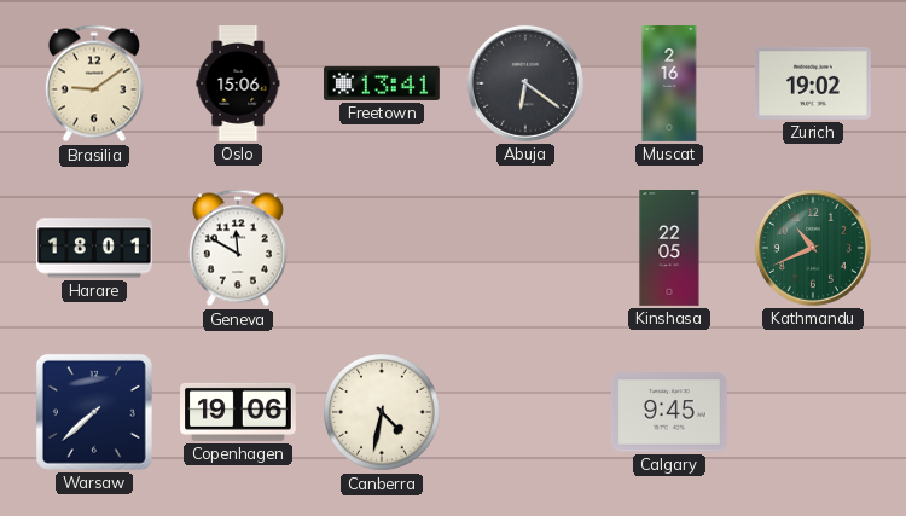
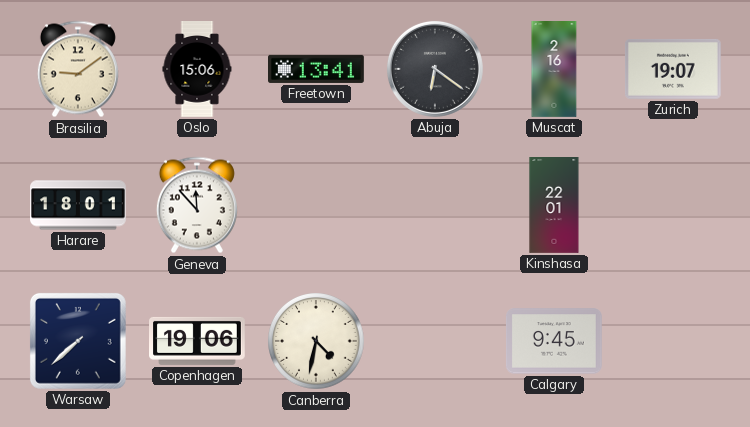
Zurich: 19:02 -> 19:07 (673, 69)
Geneva: 11:50 -> 11:53 (197, 205)
Kinshasa: 22:05 -> 22:01 (554, 206)
Kathmandu: 10:41 -> none (813, 248)
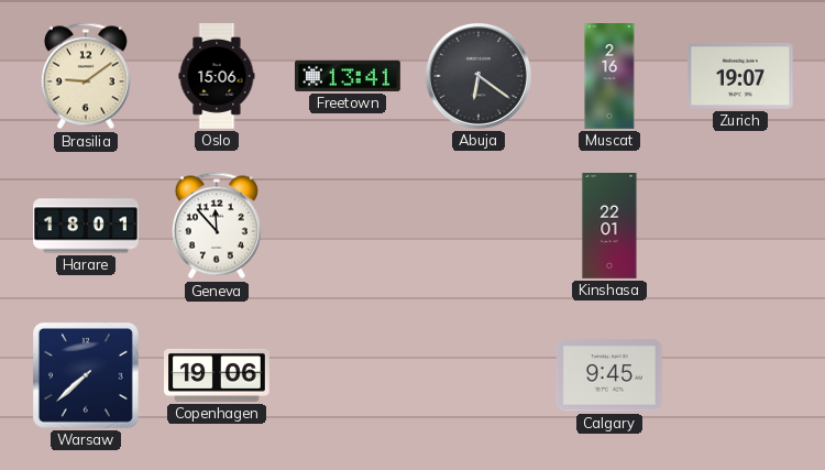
Canberra: 4:32 -> none (317, 342)
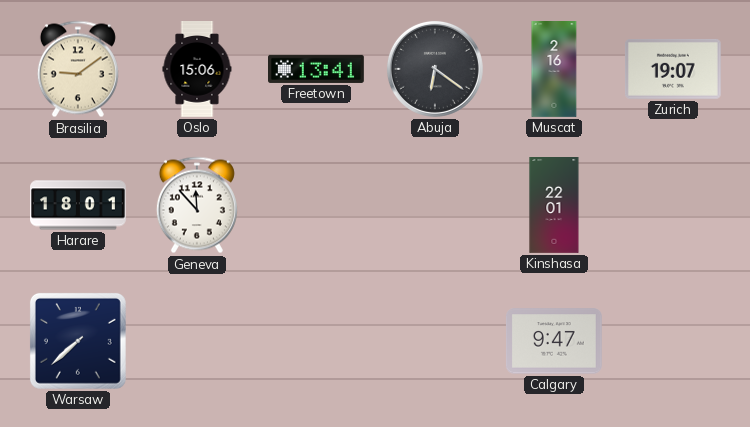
Copenhagen: 19:06 -> none (218, 375)
Calgary: 9:45 -> 9:47 (554, 341)
